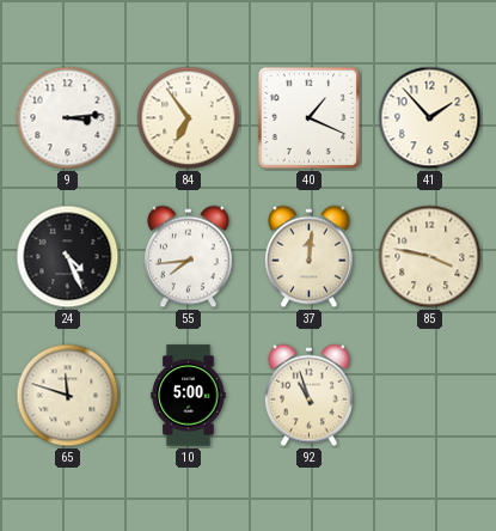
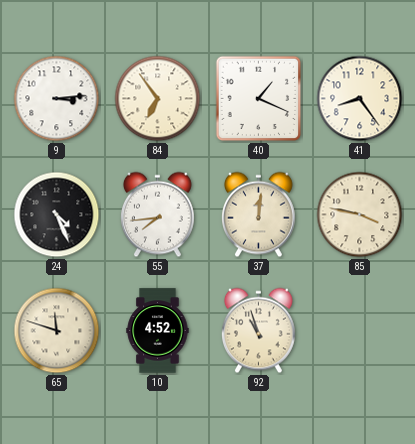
41: 1:53 -> 8:24 (360, 99)
10: 5:00 -> 4:52 (158, 331)
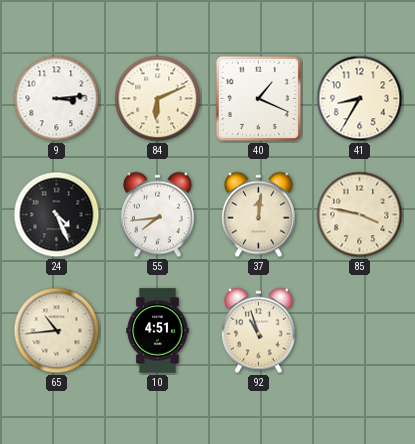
84: 6:54 -> 6:11 (158, 99)
41: 8:24 -> 8:35 (360, 99)
65: 11:48 -> 10:44 (57, 331)
10: 4:52 -> 4:51 (158, 331)
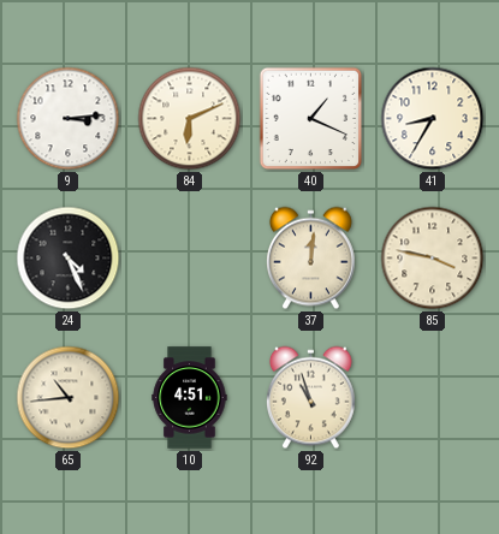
55: 7:44 -> none (157, 215)
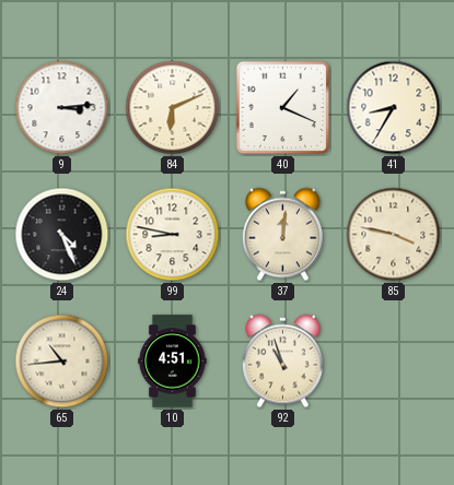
99: none -> 8:47 (173, 235)
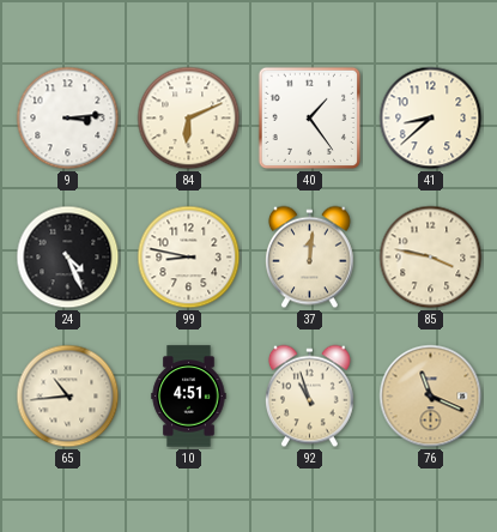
40: 1:19 -> 1:24 (310, 119)
41: 8:35 -> 8:38 (431, 119)
76: none -> 11:19 (431, 397)
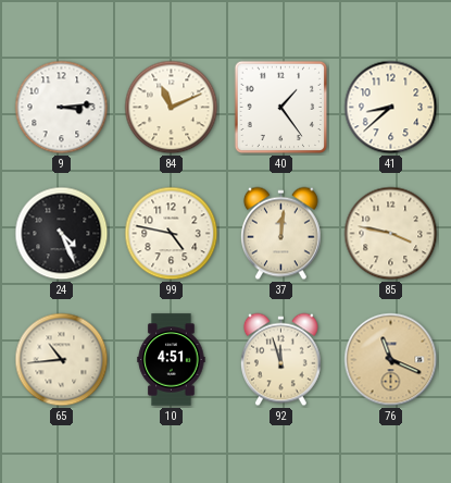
84: 6:11 -> 11:11 (172, 108)
99: 8:47 -> 4:47 (172, 234)
92: 10:57 -> 11:57 (280, 360)
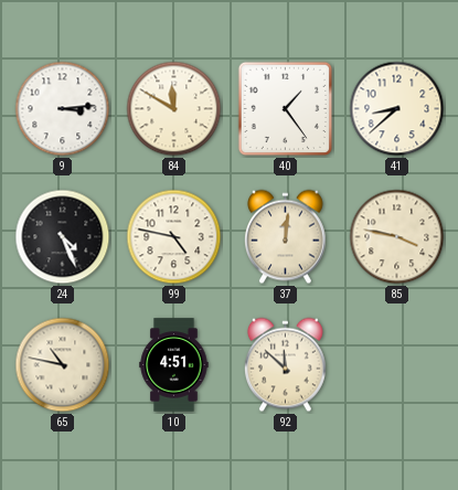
84: 11:11 -> 11:50 (174, 109)
65: 10:44 -> 10:47 (63, 365)
92: 11:57 -> 11:52 (285, 365)
76: 11:19 -> none (391, 360)
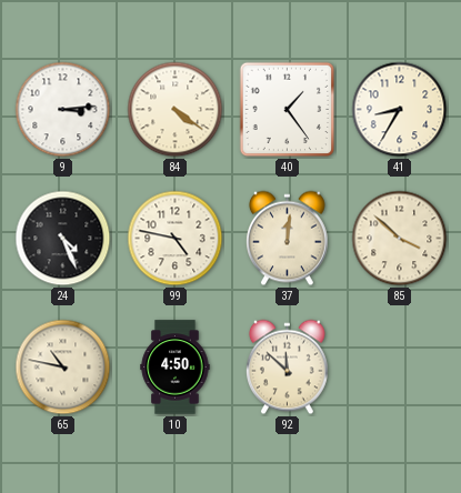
84: 11:50 -> 4:21 (176, 110)
41: 8:38 -> 8:35 (400, 110)
85: 3:47 -> 3:52 (400, 239)
10: 4:51 -> 4:50 (176, 368)
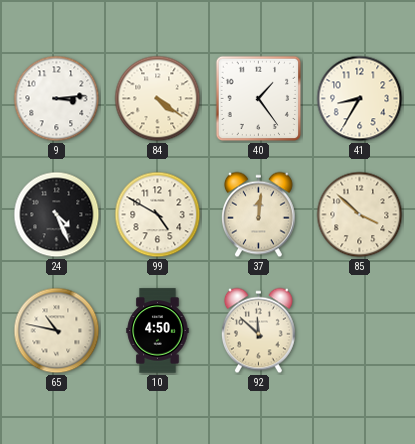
99: 4:47 -> 4:50 (158, 215)
